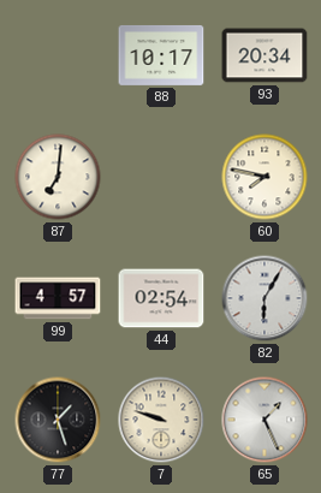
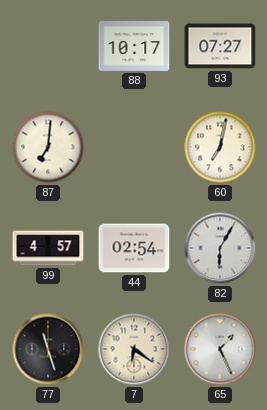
93: 20:34 -> 07:27 (220, 46)
60: 7:47 -> 7:02 (220, 147)
77: 1:27 -> 11:27 (48, 349)
7: 9:48 -> 6:21 (134, 349)
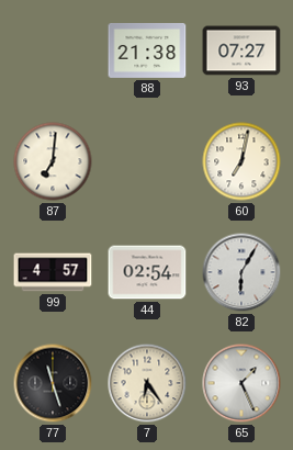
88: 10:17 -> 21:38 (147, 50)
7: 6:21 -> 6:24 (147, 383)
